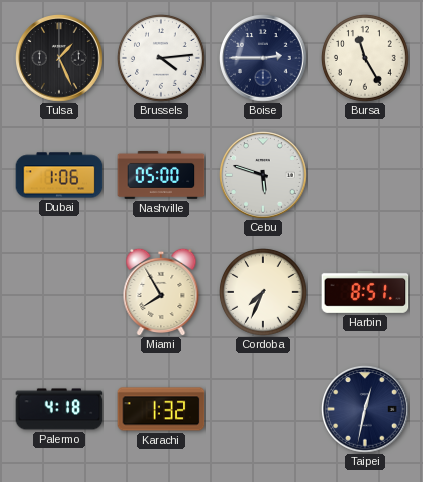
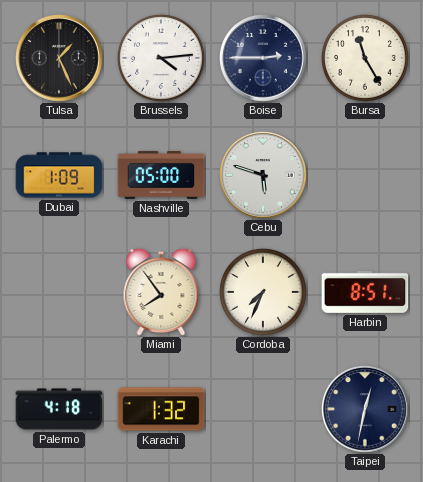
Dubai: 1:06 -> 1:09 (59, 175)
Miami: 7:55 -> 7:54 (161, 292)
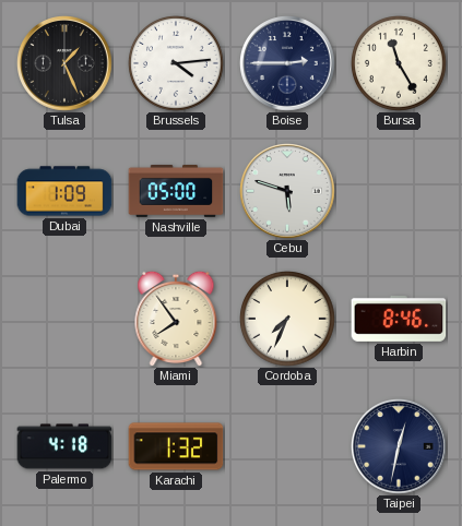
Harbin: 8:51 -> 8:46 (399, 319)
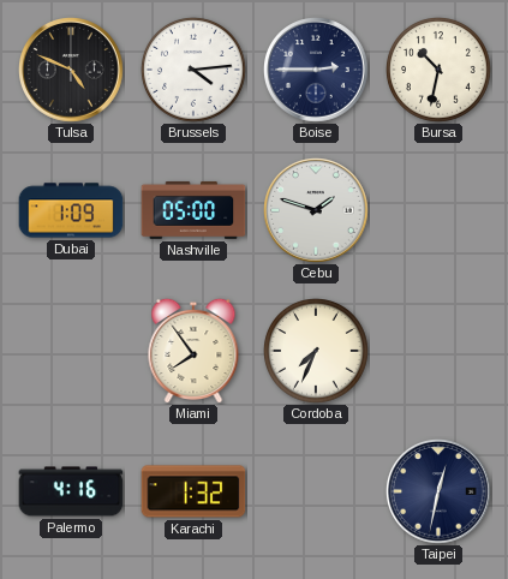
Tulsa: 1:26 -> 4:49 (72, 71)
Bursa: 11:25 -> 10:32 (440, 71)
Cebu: 5:48 -> 1:48 (317, 211)
Harbin: 8:46 -> none (399, 319)
Palermo: 4:18 -> 4:16 (71, 491)
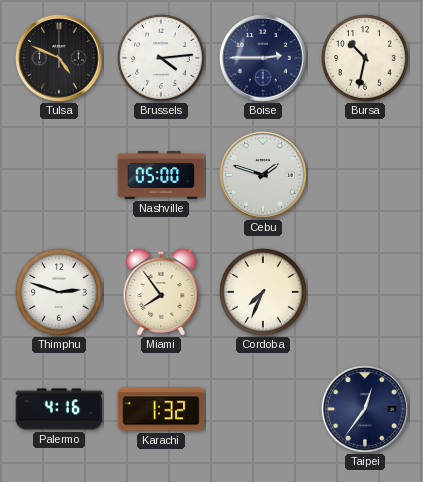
Dubai: 1:09 -> none (71, 210)
Thimphu: none -> 2:48 (60, 293)
Taipei: 12:32 -> 12:36 (366, 410)
